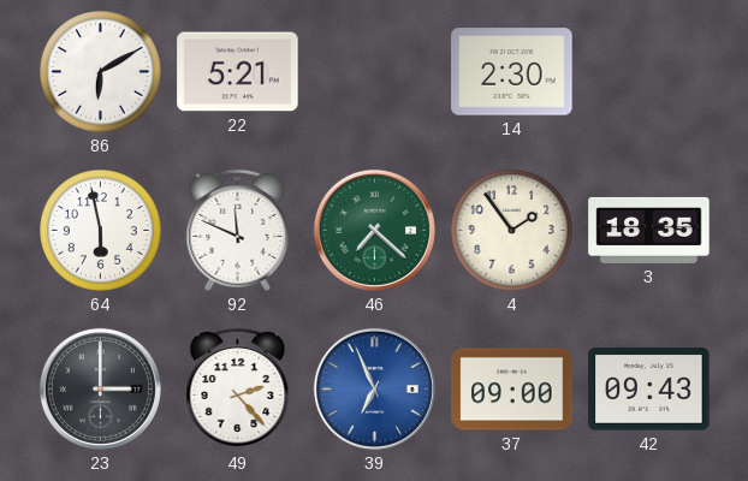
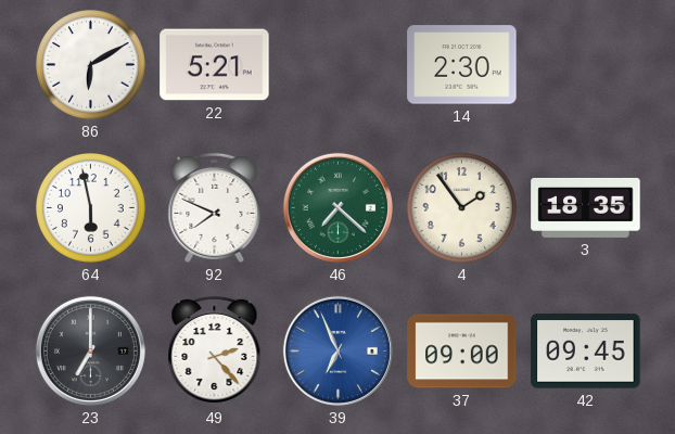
92: 11:49 -> 7:49 (215, 207)
23: 3:00 -> 7:00 (90, 350)
42: 09:43 -> 09:45 (586, 352)
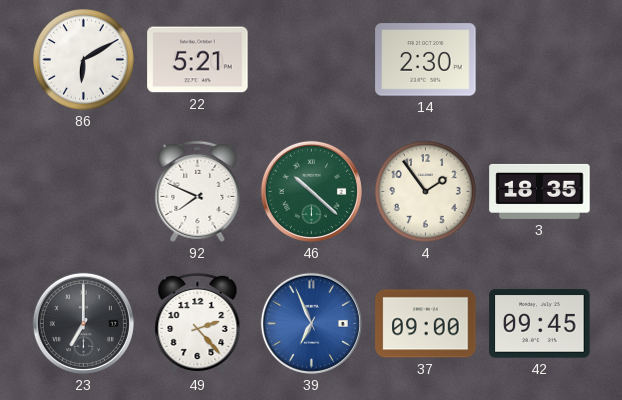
64: 5:58 -> none (91, 208)
46: 7:22 -> 10:22 (311, 191)
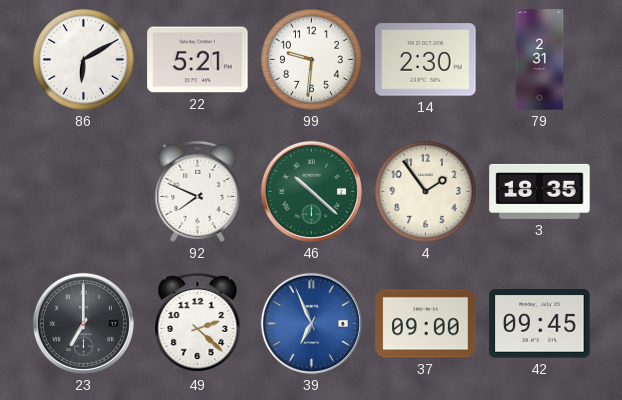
99: none -> 9:31 (312, 60)
79: none -> 2:31 (540, 60)
49: 2:23 -> 2:22 (198, 323)
